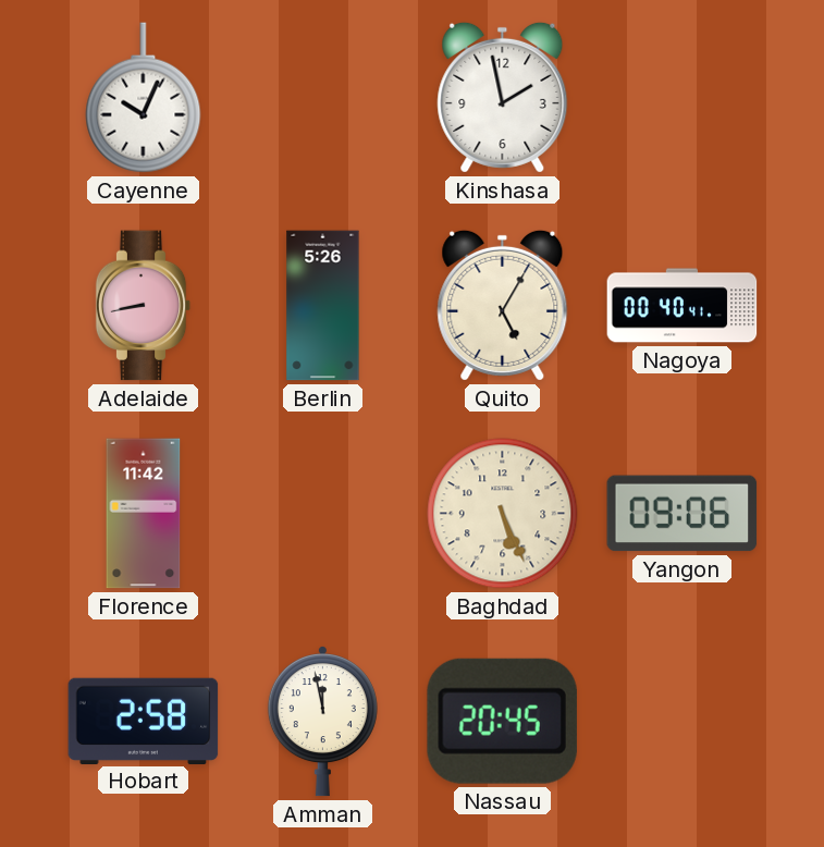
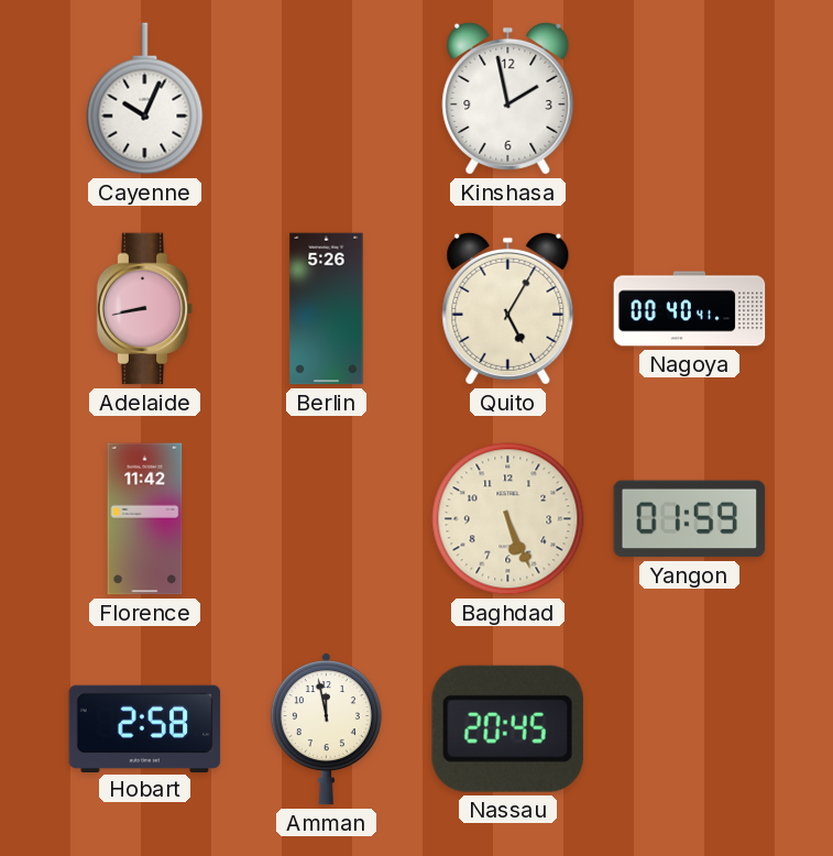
Yangon: 09:06 -> 01:59 (690, 519)
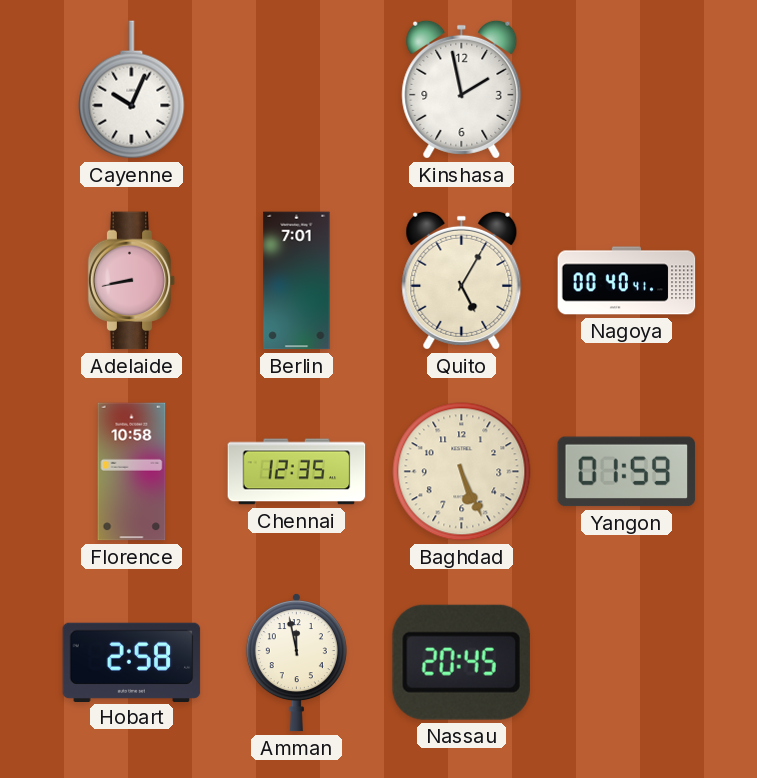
Berlin: 5:26 -> 7:01 (297, 281)
Florence: 11:42 -> 10:58 (132, 472)
Chennai: none -> 12:35 (297, 472)
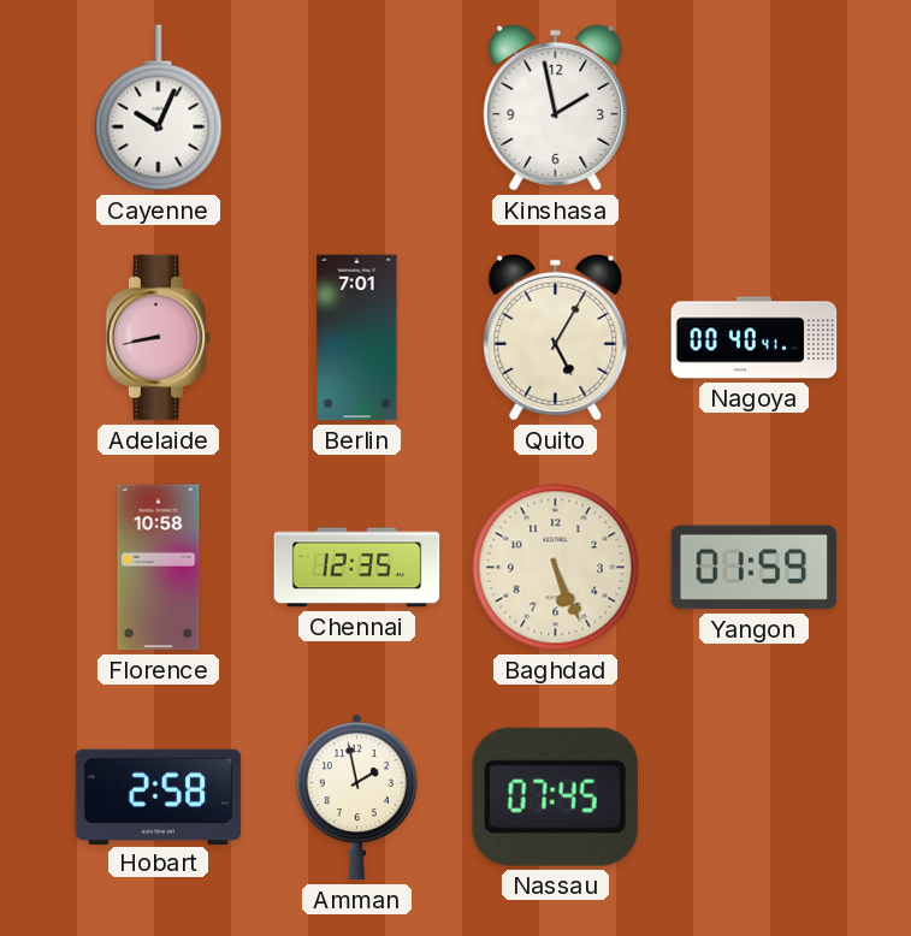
Amman: 11:58 -> 1:58 (356, 798)
Nassau: 20:45 -> 07:45 (555, 796)
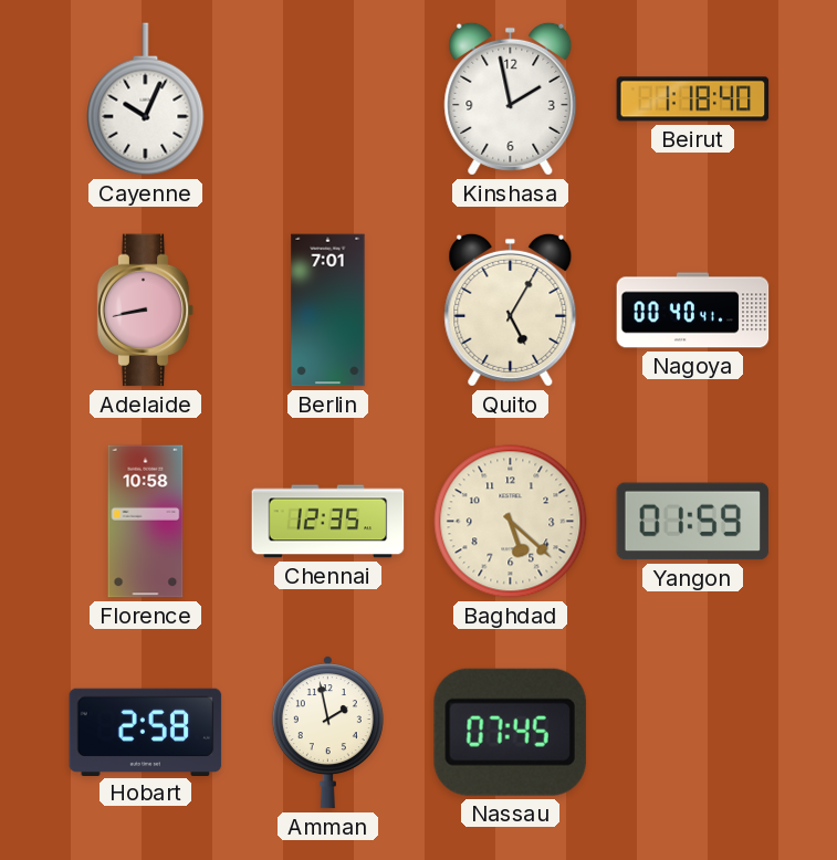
Beirut: none -> 1:18 (693, 99)
Baghdad: 5:26 -> 5:22 (511, 522)
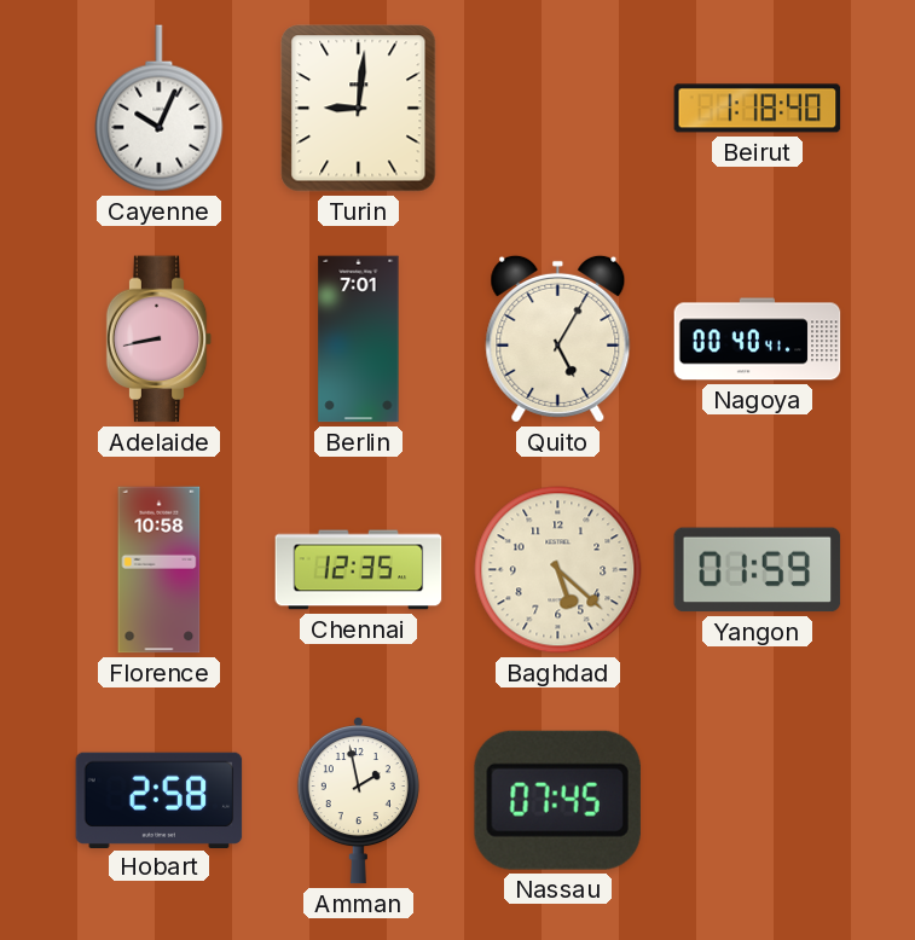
Turin: none -> 9:01 (359, 109)
Kinshasa: 1:58 -> none (511, 98)
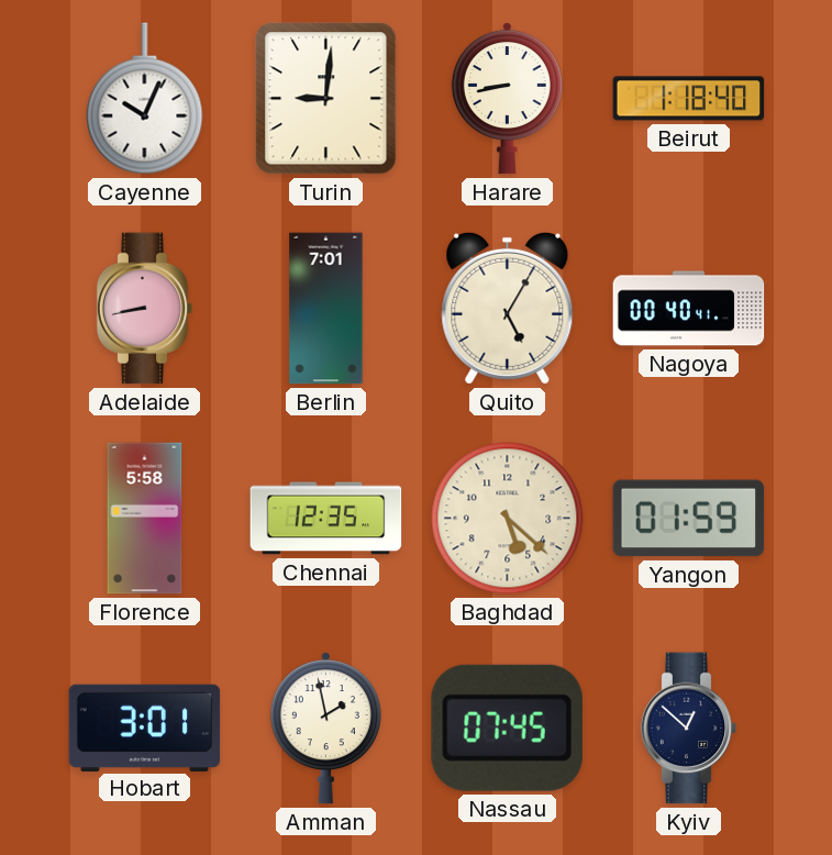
Harare: none -> 8:43 (507, 99)
Florence: 10:58 -> 5:58 (145, 519)
Hobart: 2:58 -> 3:01 (145, 728)
Kyiv: none -> 12:52 (689, 729)
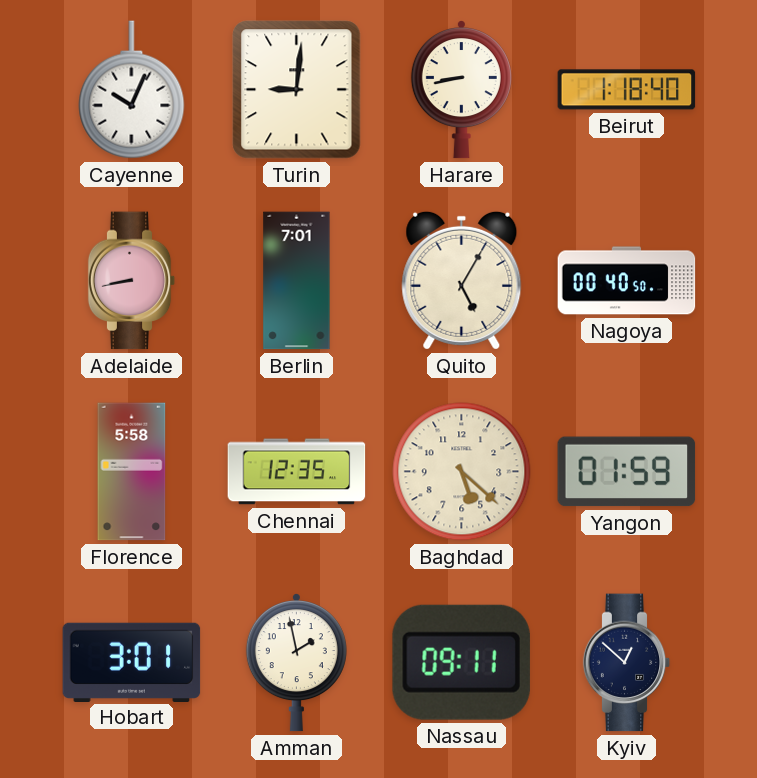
Nagoya: 00:40:41 -> 00:40:50 (627, 281)
Nassau: 07:45 -> 09:11 (461, 662)
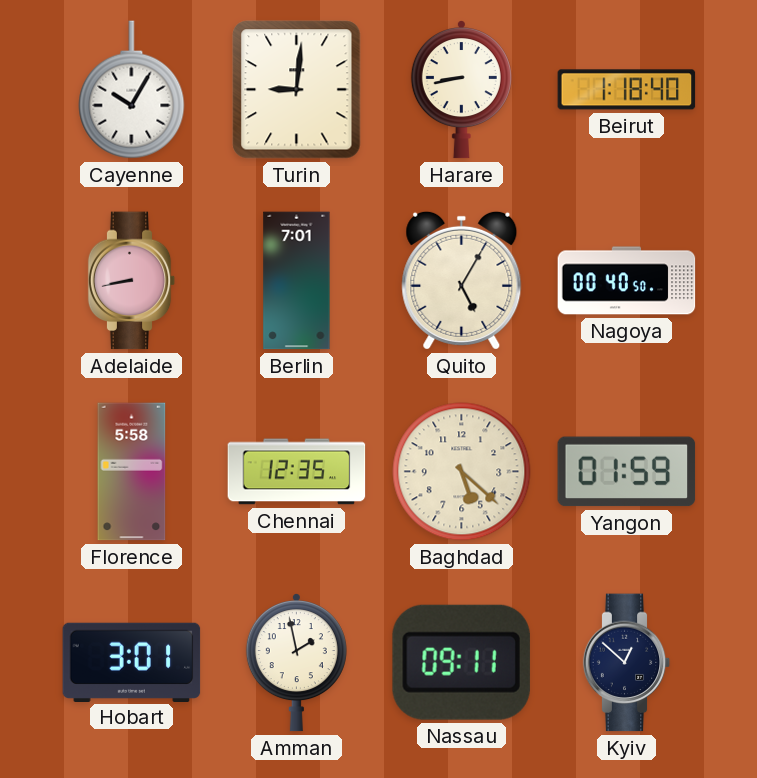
Cayenne: 10:04 -> 10:05 (132, 90)
